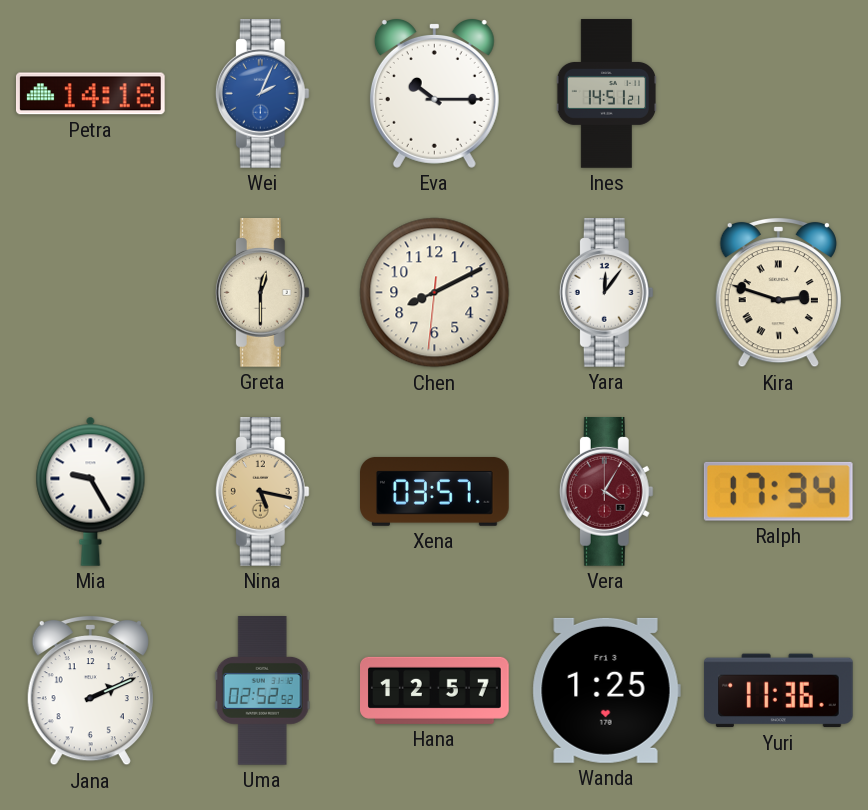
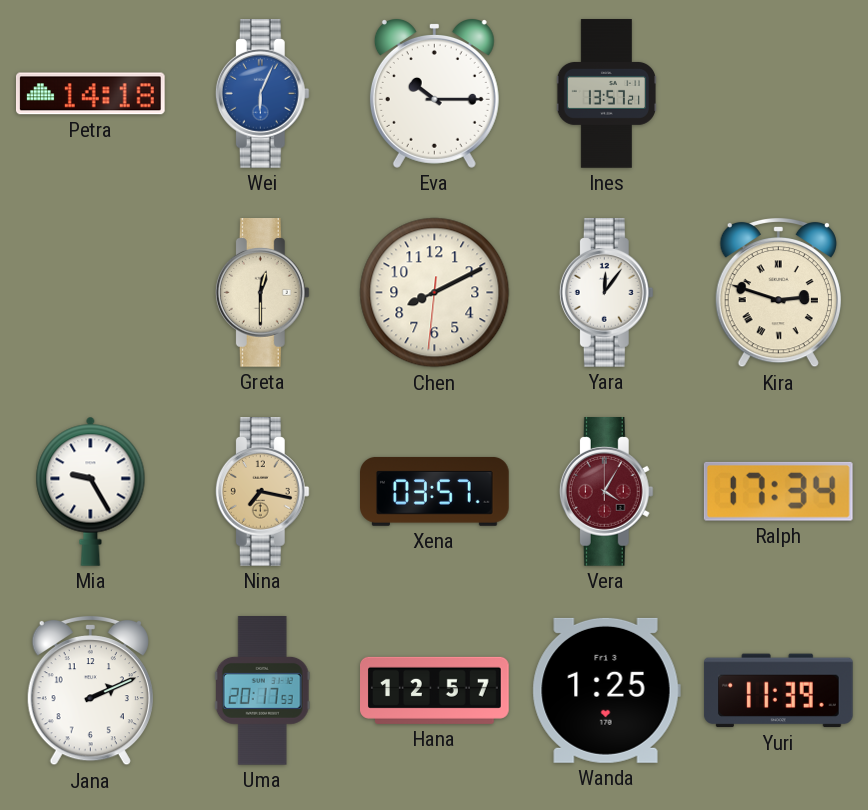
Wei: 2:04 -> 6:04 (262, 94)
Ines: 14:51 -> 13:57 (606, 94)
Nina: 5:17 -> 7:17 (262, 492)
Uma: 02:52 -> 20:17 (262, 691)
Yuri: 11:36 -> 11:39 (779, 691)
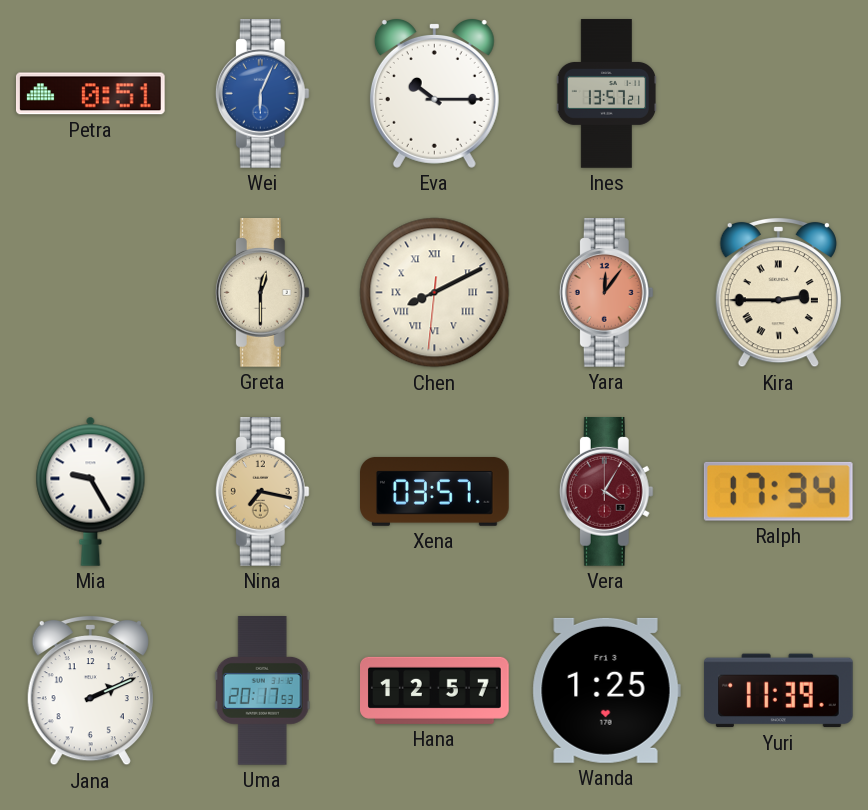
Petra: 14:18 -> 0:51 (91, 94)
Chen numerals: Arabic -> Roman (435, 293)
Yara dial: white -> salmon (606, 293)
Kira: 2:48 -> 2:45 (778, 292)
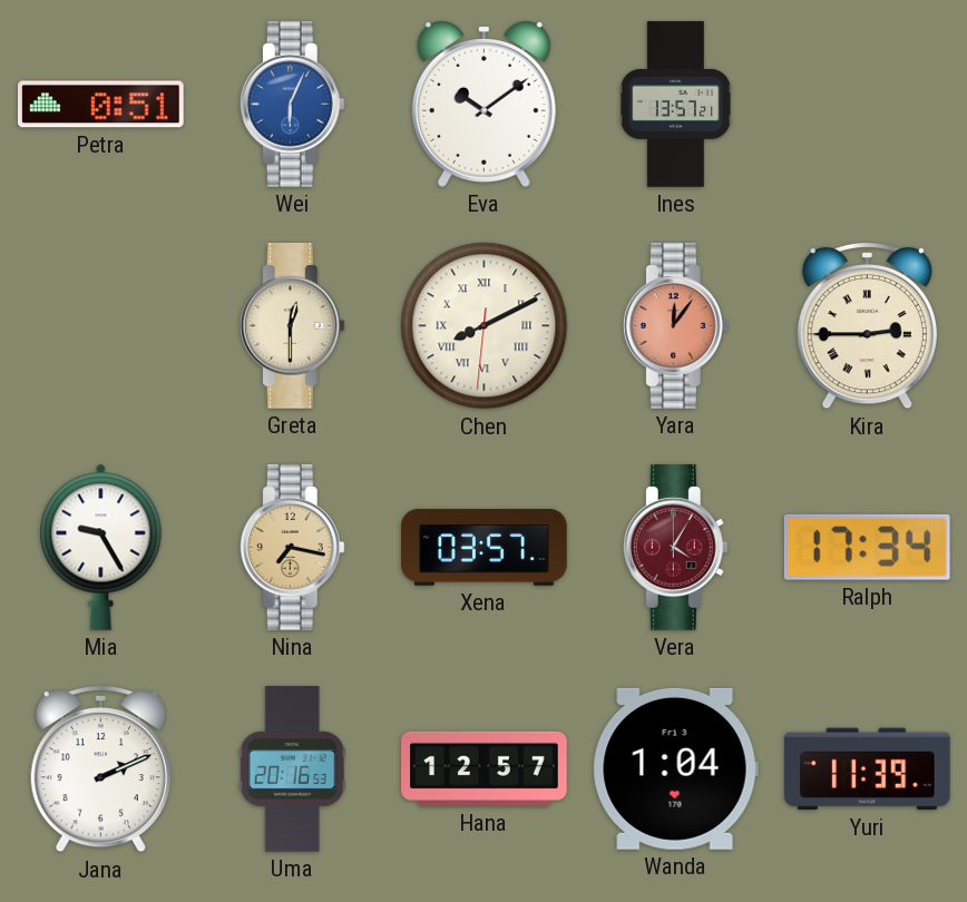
Eva: 10:15 -> 10:09 (484, 105)
Uma: 20:17 -> 20:16 (292, 769)
Wanda: 1:25 -> 1:04 (675, 768)
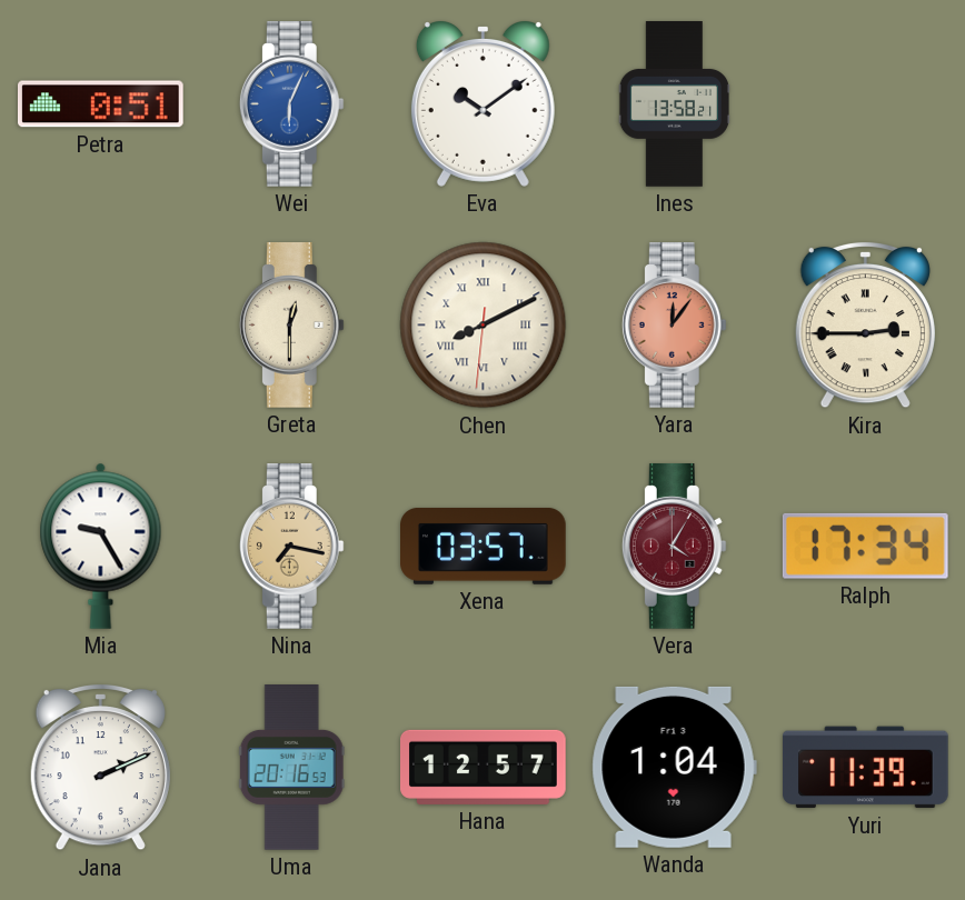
Ines: 13:57 -> 13:58 (674, 104)
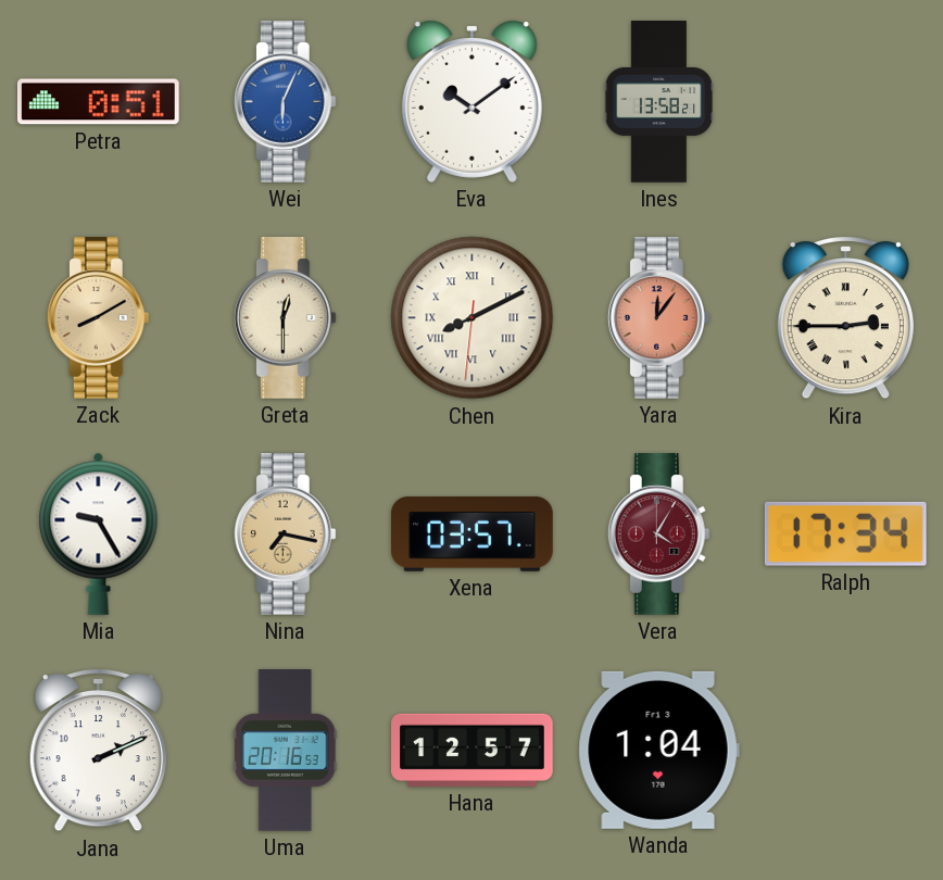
Zack: none -> 8:10 (98, 318)
Yuri: 11:39 -> none (866, 768)
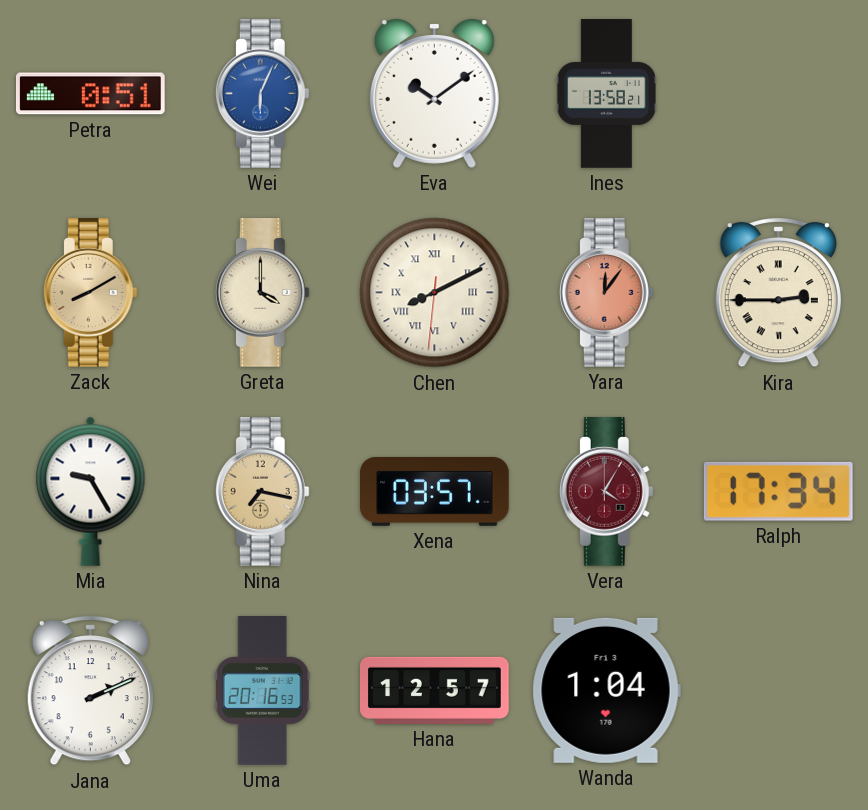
Greta: 12:30 -> 4:00 (262, 293)
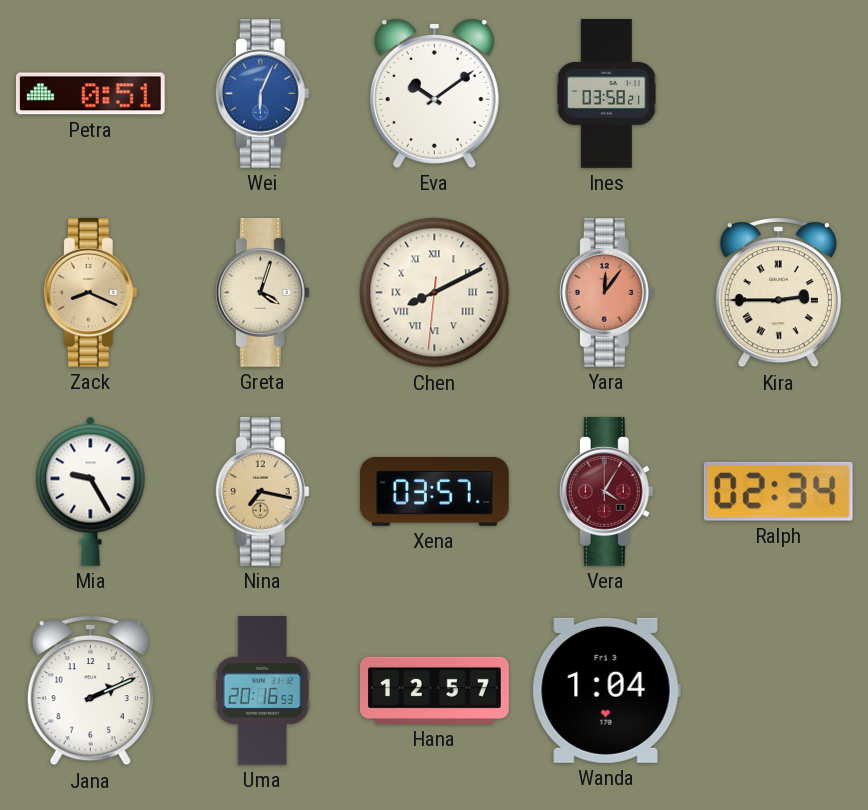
Ines: 13:58 -> 03:58 (606, 94)
Zack: 8:10 -> 8:19 (90, 293)
Greta: 4:00 -> 4:03 (262, 293)
Ralph: 17:34 -> 02:34 (778, 491)
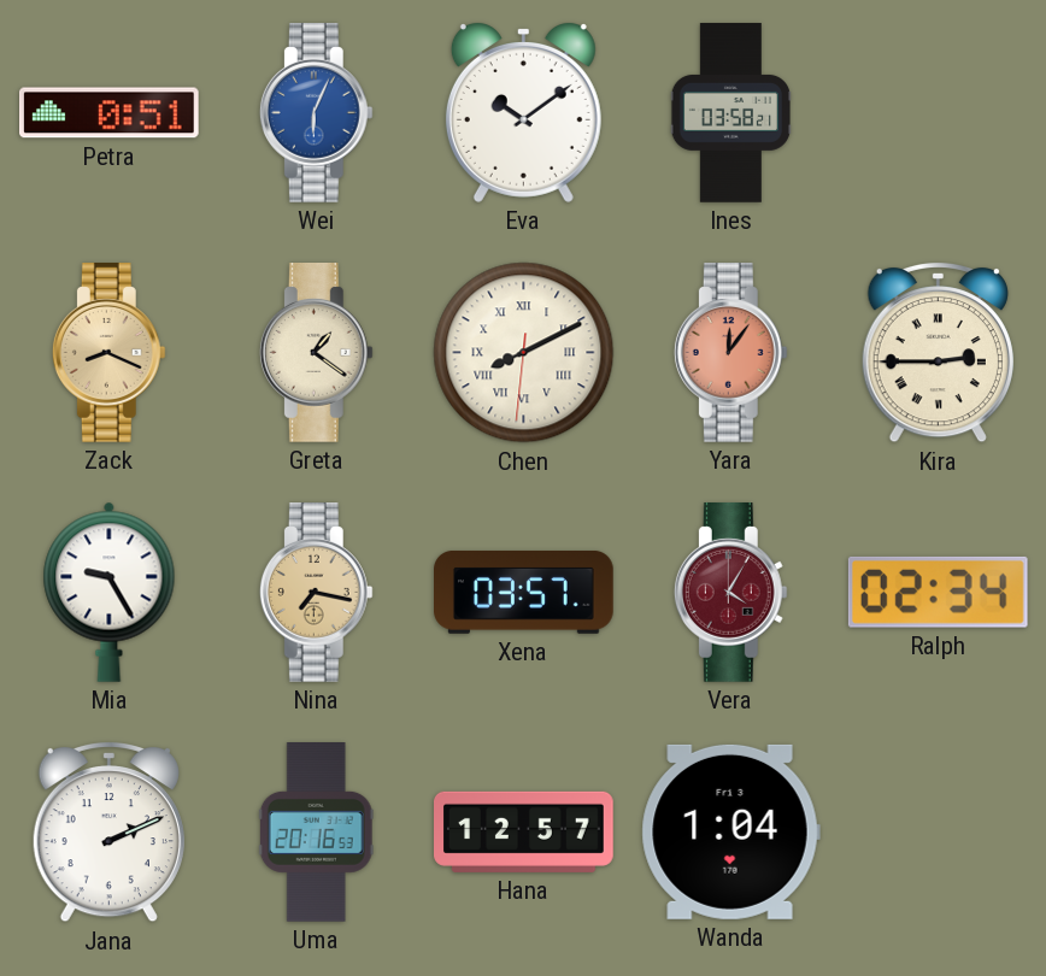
Greta: 4:03 -> 1:21 (316, 353)
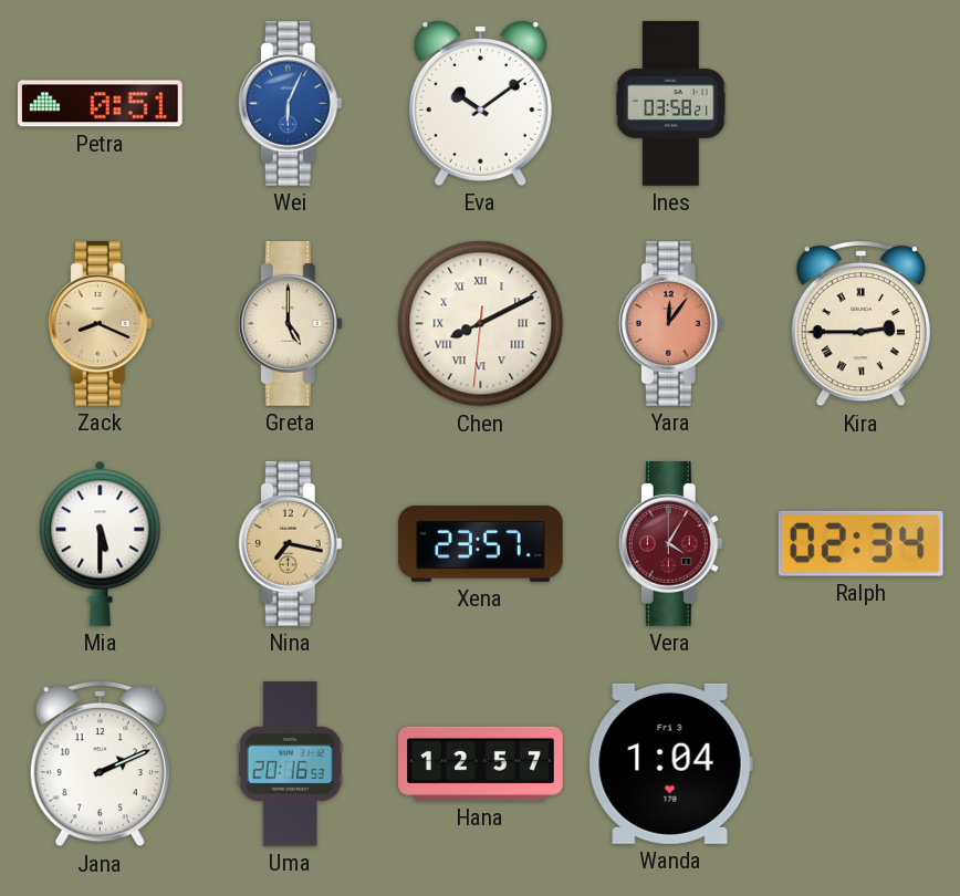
Greta: 1:21 -> 5:00 (290, 324)
Mia: 9:25 -> 5:30 (101, 543)
Xena: 03:57 -> 23:57 (481, 543)
